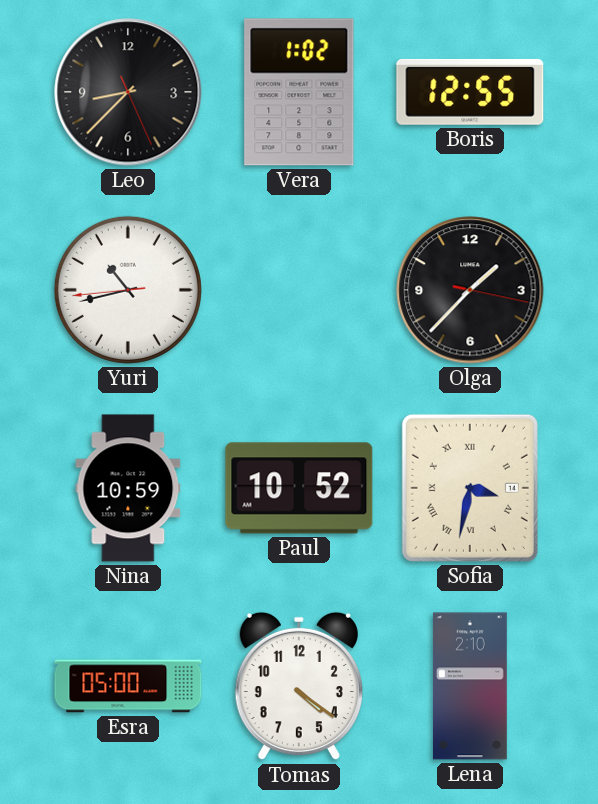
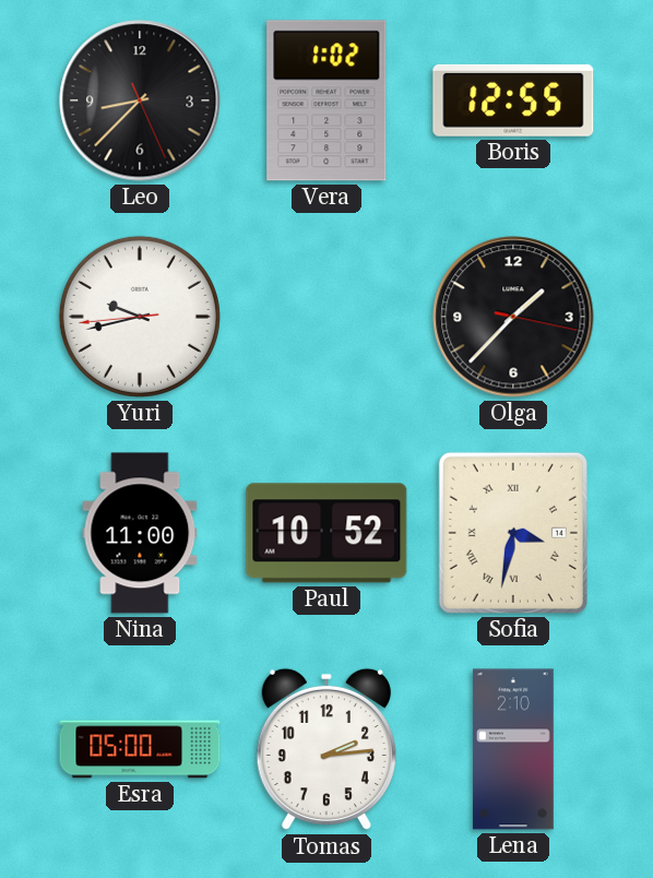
Yuri: 10:42 -> 9:42 (140, 317)
Nina: 10:59 -> 11:00 (140, 533)
Tomas: 4:21 -> 2:14 (326, 749)
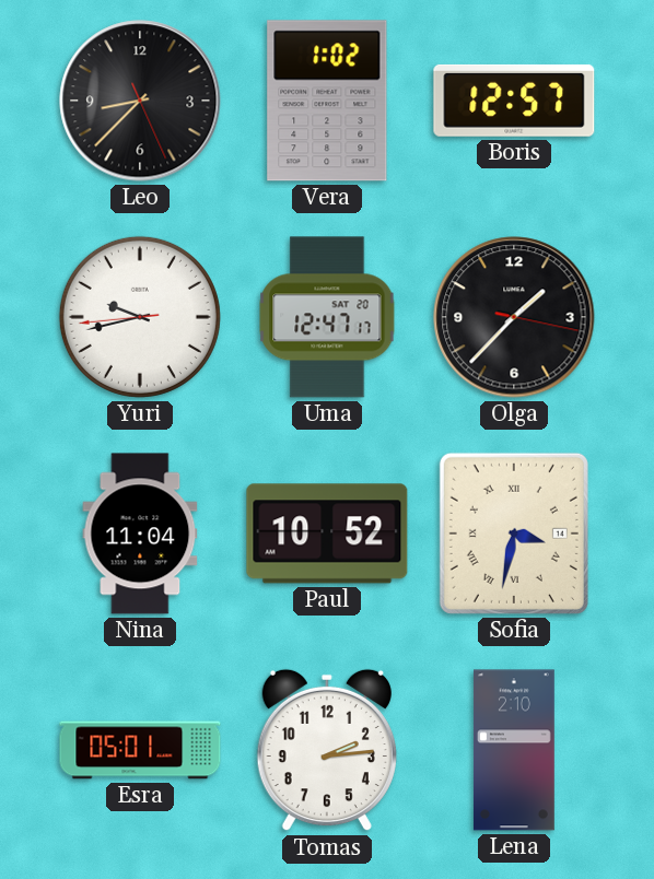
Boris: 12:55 -> 12:57 (514, 101)
Uma: none -> 12:47 (327, 317)
Nina: 11:00 -> 11:04 (140, 534)
Esra: 05:00 -> 05:01 (140, 750)
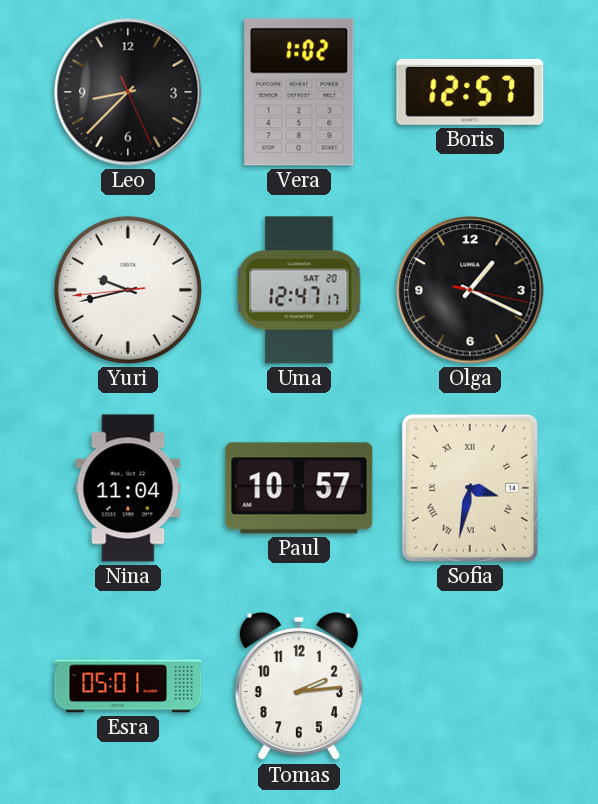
Olga: 1:37 -> 1:19 (470, 290)
Paul: 10:52 -> 10:57 (299, 488)
Lena: 2:10 -> none (514, 750)
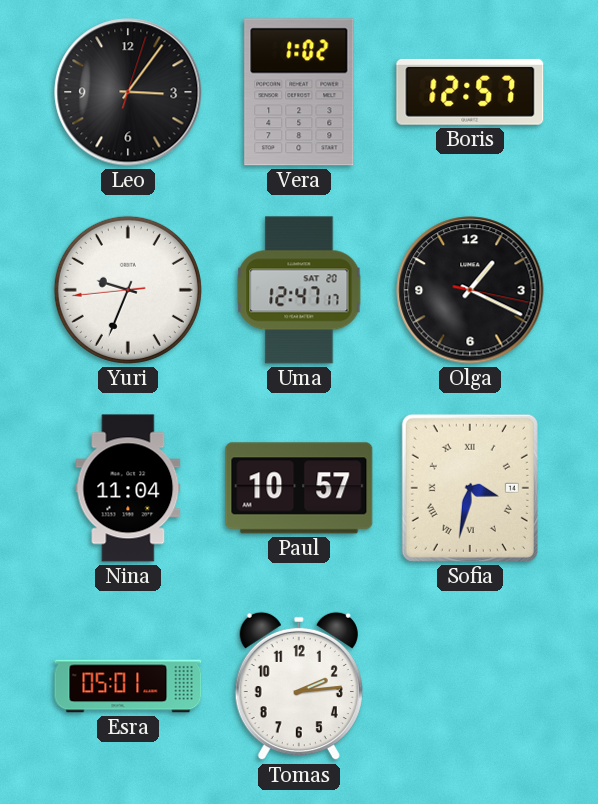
Leo: 8:37 -> 3:06 (128, 92)
Yuri: 9:42 -> 9:33 (128, 290)
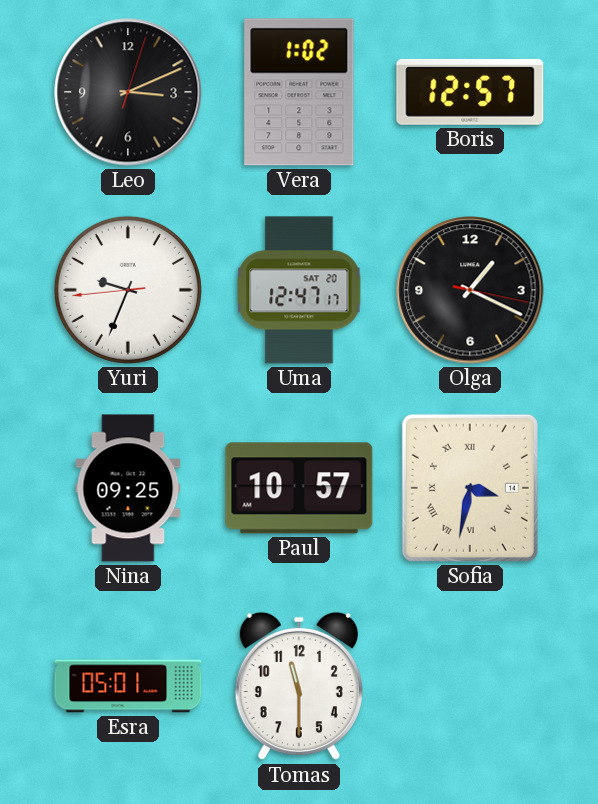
Leo: 3:06 -> 3:11 (128, 92)
Nina: 11:04 -> 09:25 (128, 488)
Tomas: 2:14 -> 11:30 (299, 686)
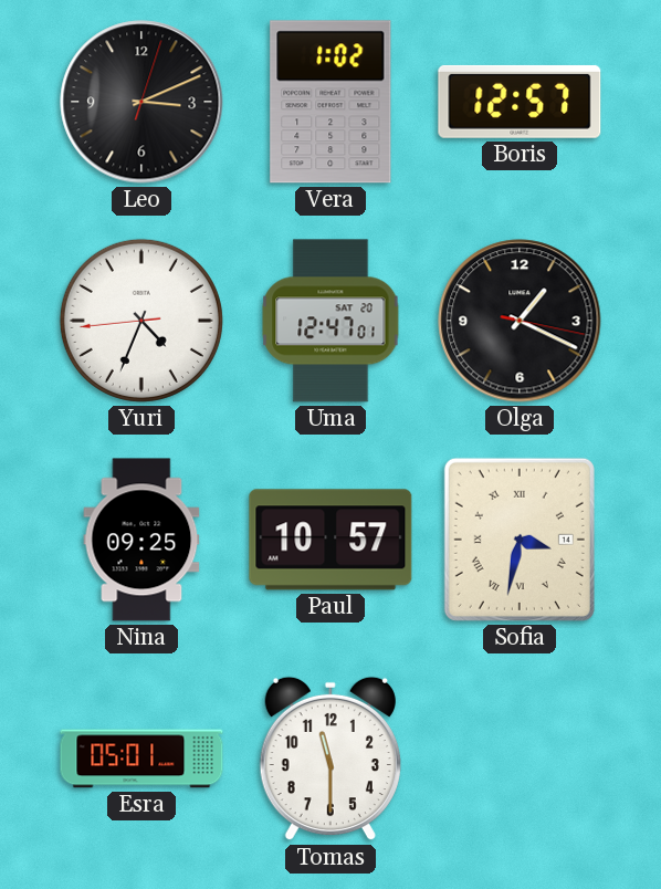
Yuri: 9:33 -> 4:33 (141, 321)
Uma: 12:47:17 -> 12:47:01 (330, 321)
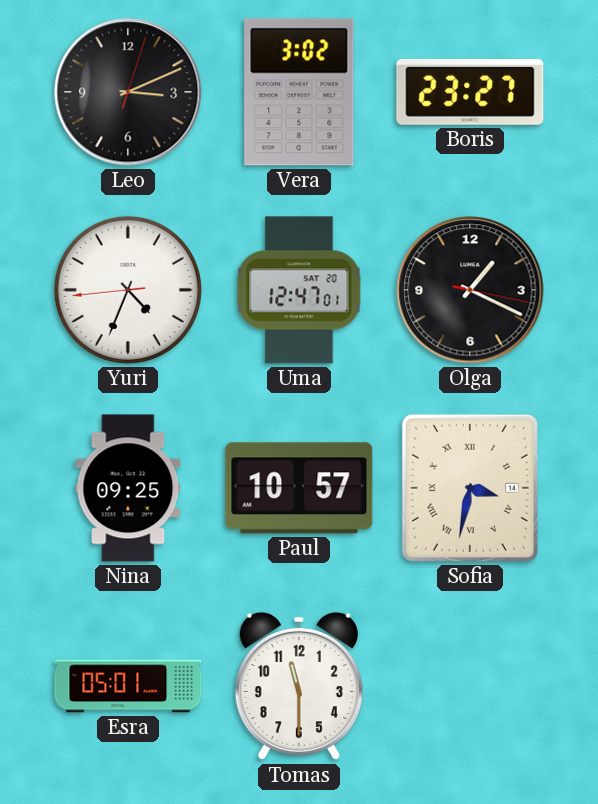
Vera: 1:02 -> 3:02 (299, 92)
Boris: 12:57 -> 23:27 (470, 92)
